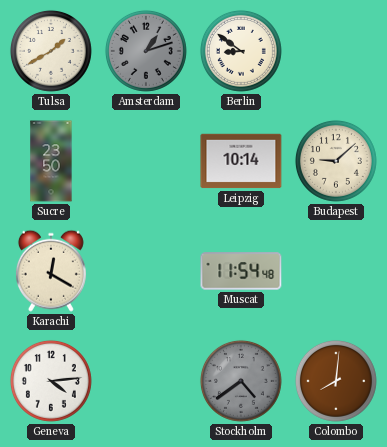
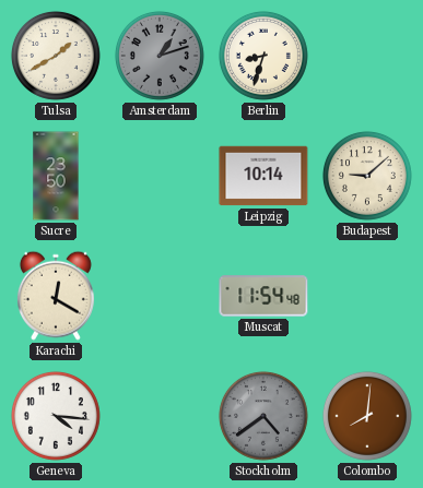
Berlin: 8:51 -> 8:33 (263, 56)
Geneva: 4:14 -> 4:16 (56, 416)
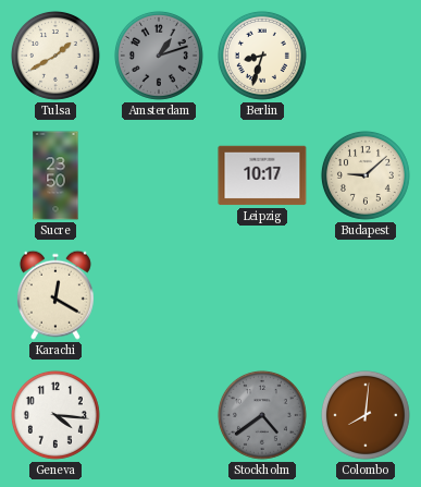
Leipzig: 10:14 -> 10:17 (262, 175)
Muscat: 11:54 -> none (263, 296)
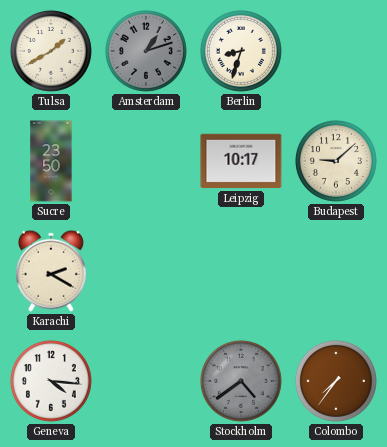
Karachi: 12:20 -> 2:20 (51, 271)
Colombo: 8:01 -> 7:36 (336, 381)
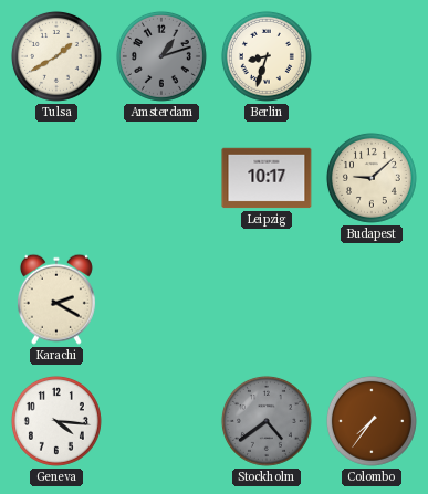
Sucre: 23:50 -> none (51, 161)
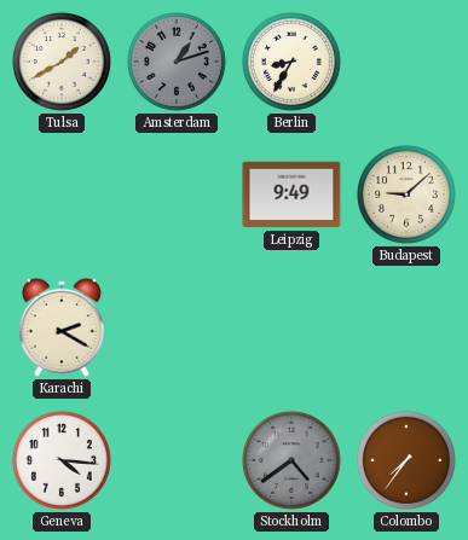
Berlin: 8:33 -> 8:35 (291, 62)
Leipzig: 10:17 -> 9:49 (291, 194)
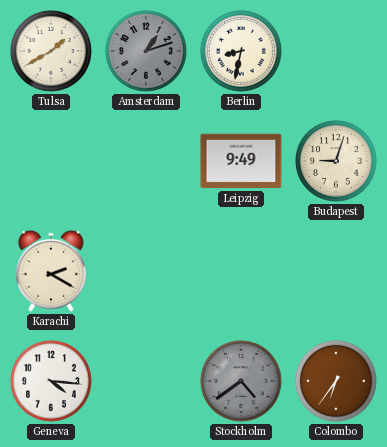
Berlin: 8:35 -> 8:32 (241, 51)
Budapest: 9:08 -> 9:03 (336, 161)
Colombo: 7:36 -> 6:36 (336, 381)
